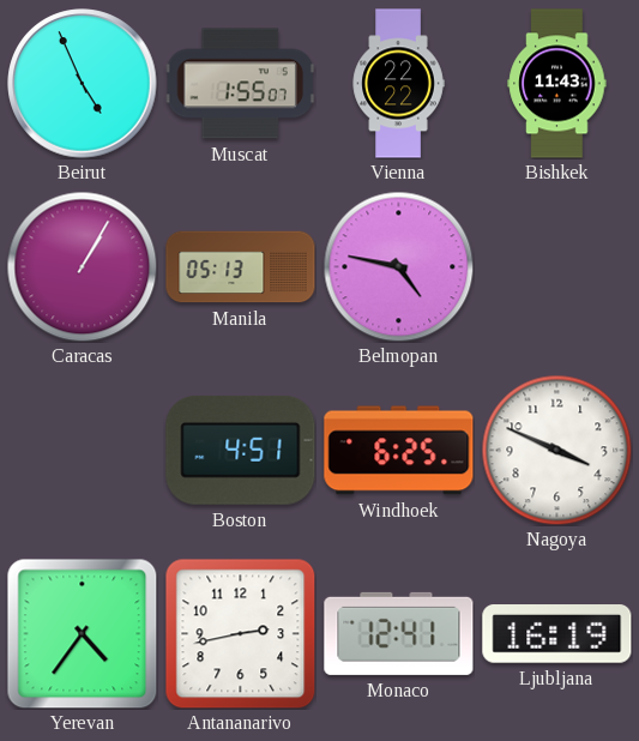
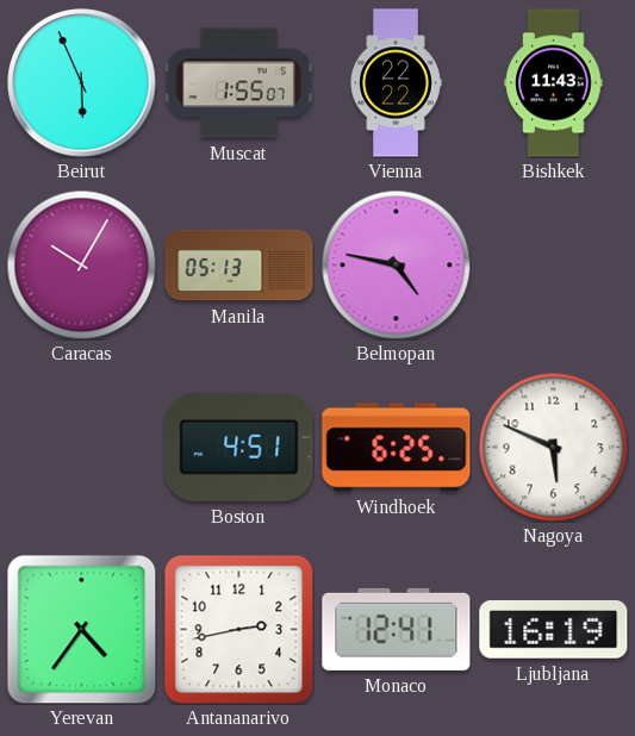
Beirut: 4:56 -> 5:56 (82, 83)
Caracas: 1:05 -> 10:05 (81, 264)
Nagoya: 3:49 -> 5:49 (553, 447)
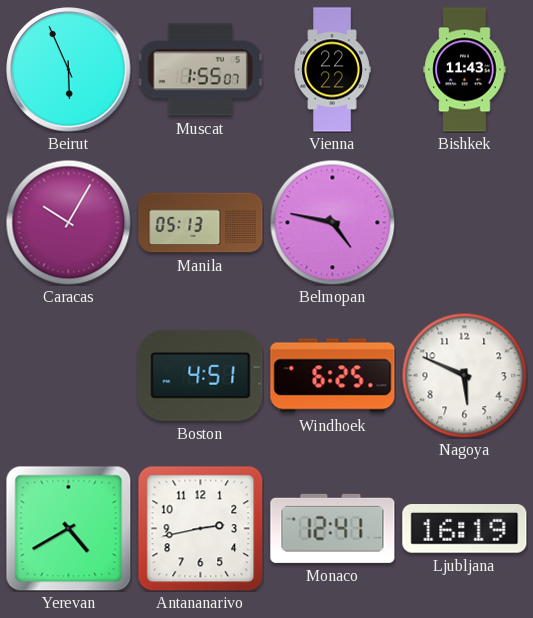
Yerevan: 4:36 -> 4:40 (68, 528)
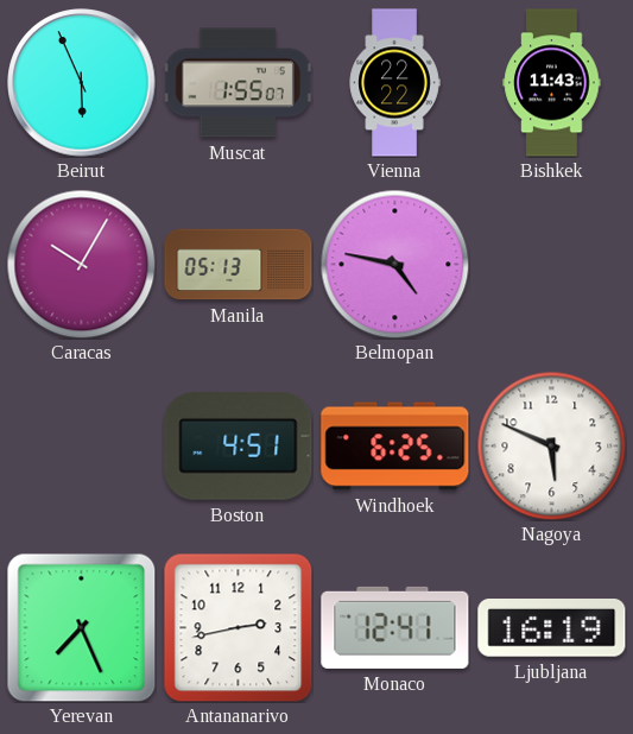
Yerevan: 4:40 -> 7:26 (81, 627)
